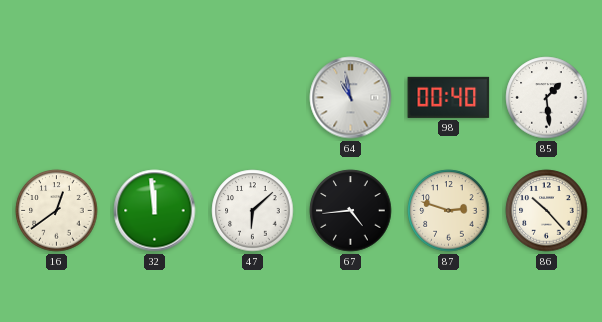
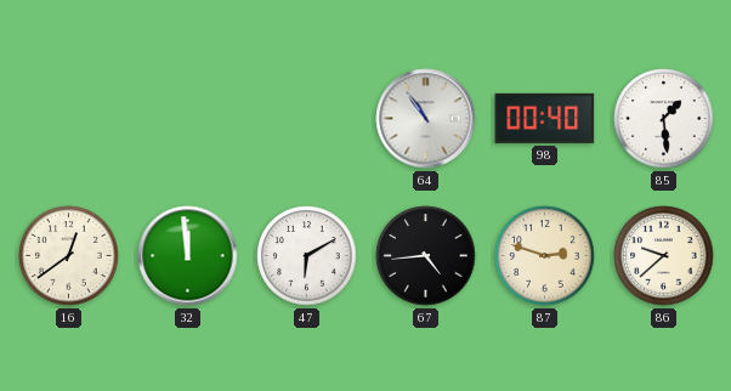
64: 10:58 -> 10:54 (426, 119)
47: 6:08 -> 6:10 (307, 256)
86: 10:23 -> 9:38 (664, 256)
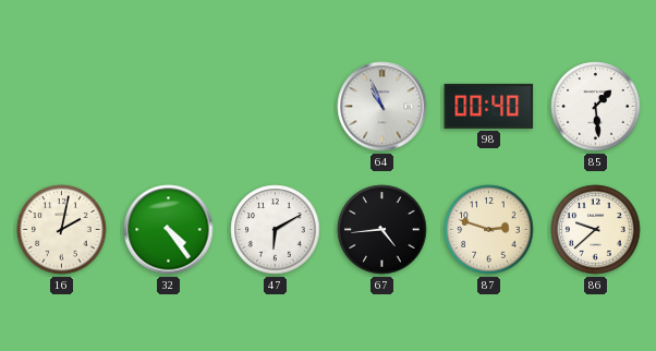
64: 10:54 -> 10:56 (382, 107)
16: 12:39 -> 2:02 (62, 230)
32: 11:59 -> 4:24 (169, 230)
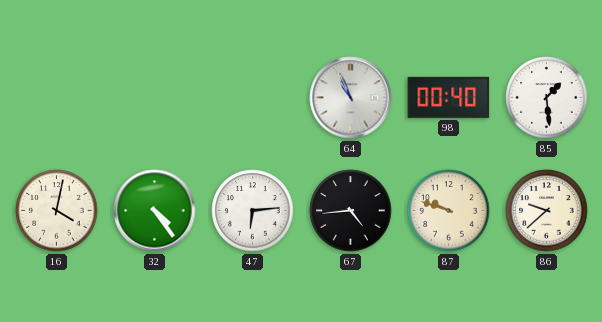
16: 2:02 -> 4:02 (57, 211)
47: 6:10 -> 6:14 (253, 211)
87: 2:48 -> 9:48 (449, 211)
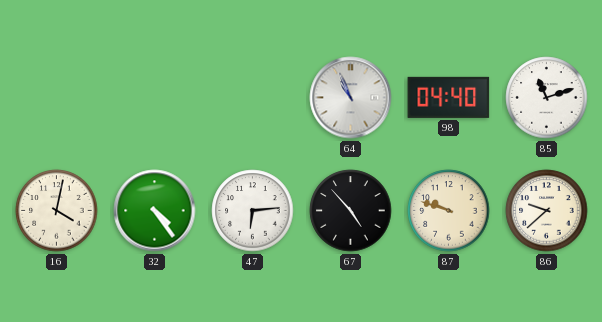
98: 00:40 -> 04:40 (449, 97)
85: 1:29 -> 11:12 (547, 98)
67: 4:44 -> 4:53 (351, 211)
